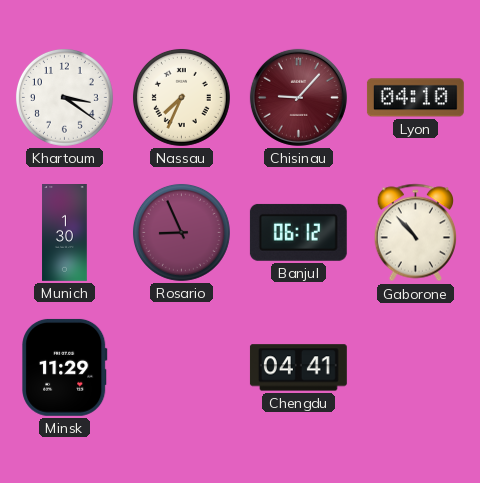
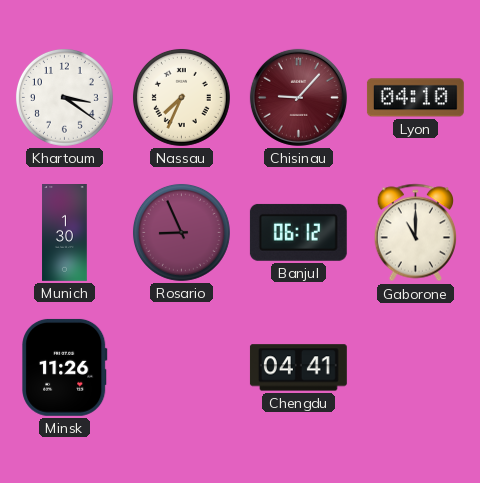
Gaborone: 10:53 -> 11:00 (415, 233)
Minsk: 11:29 -> 11:26 (65, 367)
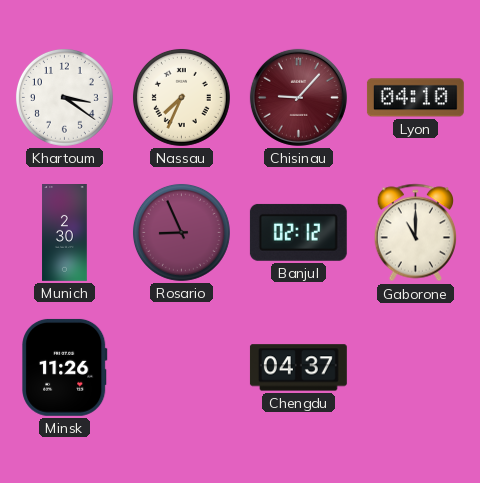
Munich: 1:30 -> 2:30 (65, 233)
Banjul: 06:12 -> 02:12 (298, 232)
Chengdu: 04:41 -> 04:37 (298, 368)
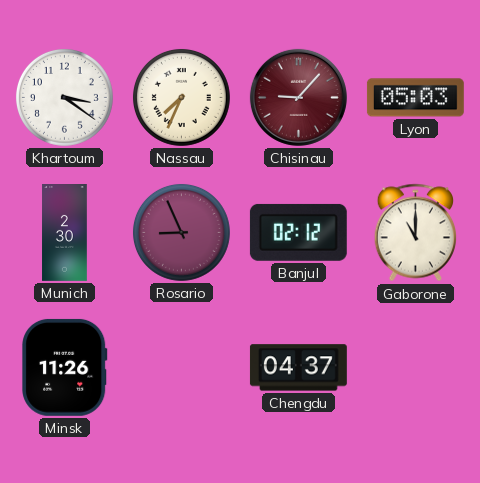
Lyon: 04:10 -> 05:03 (415, 98)
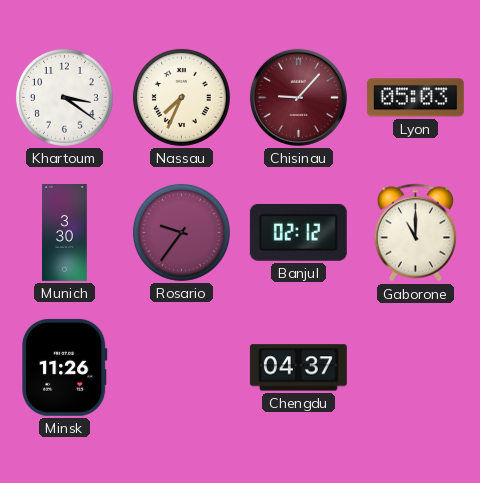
Munich: 2:30 -> 3:30 (65, 233)
Rosario: 8:56 -> 9:36 (181, 232)
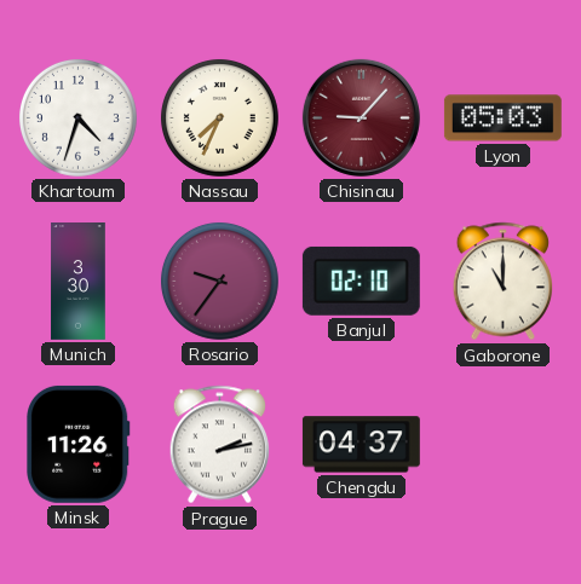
Khartoum: 3:21 -> 4:33 (77, 117)
Banjul: 02:12 -> 02:10 (361, 281)
Prague: none -> 2:13 (219, 445)
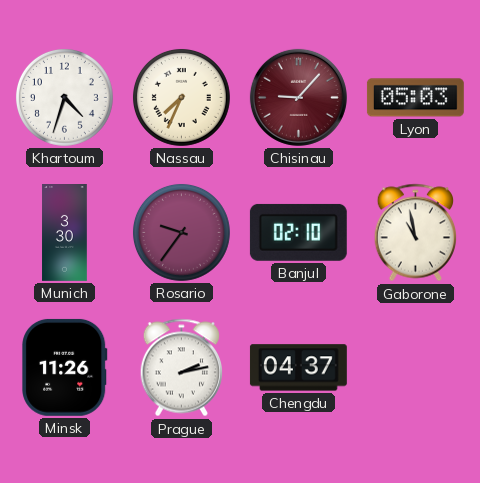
Gaborone: 11:00 -> 10:58 (415, 233)
